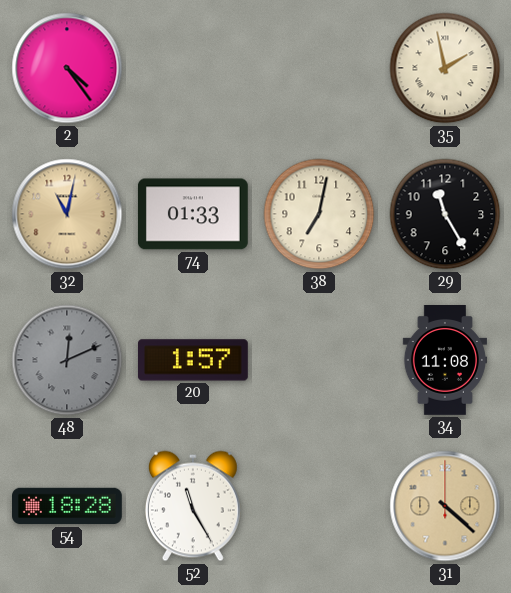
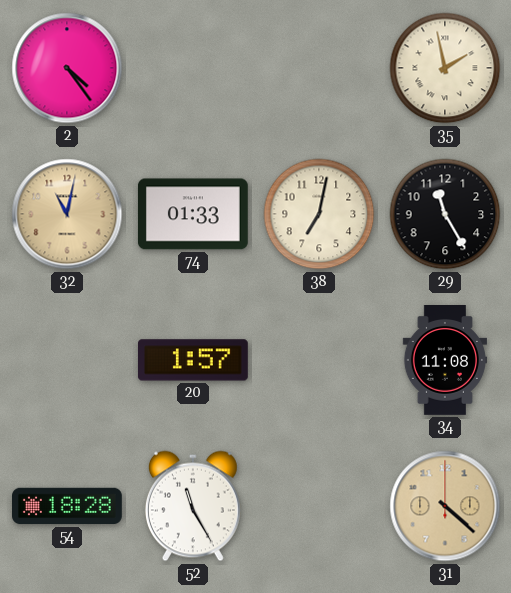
48: 12:11 -> none (67, 360)
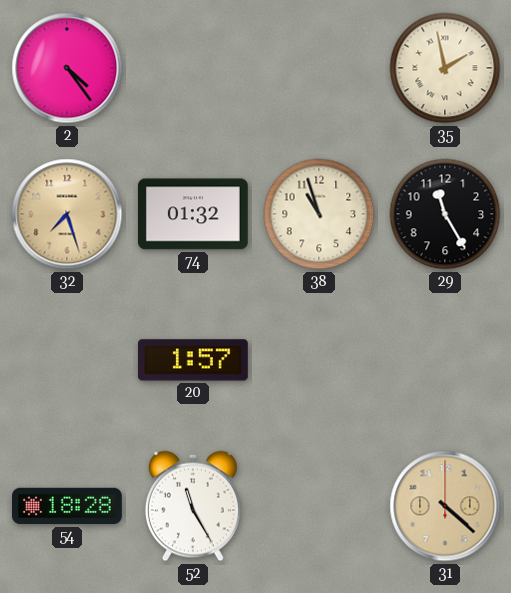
32: 11:02 -> 7:27 (67, 214)
74: 01:33 -> 01:32 (193, 214)
38: 7:02 -> 10:57 (319, 214)
34: 11:08 -> none (444, 361)
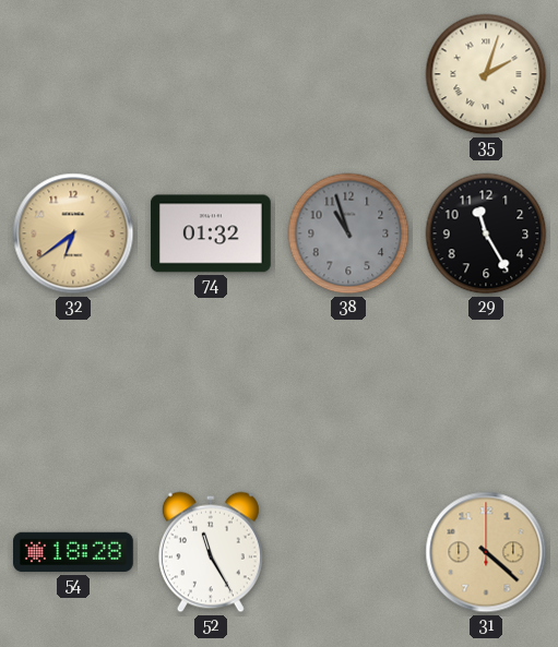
2: 4:24 -> none (67, 68)
35: 1:58 -> 2:03 (486, 74)
32: 7:27 -> 6:39 (73, 233)
38 dial: cream -> grey (348, 233)
20: 1:57 -> none (193, 360)
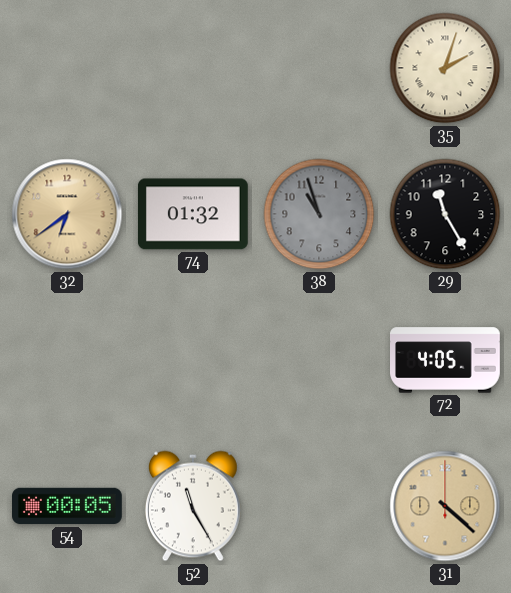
72: none -> 4:05 (446, 360)
54: 18:28 -> 00:05 (68, 506)
